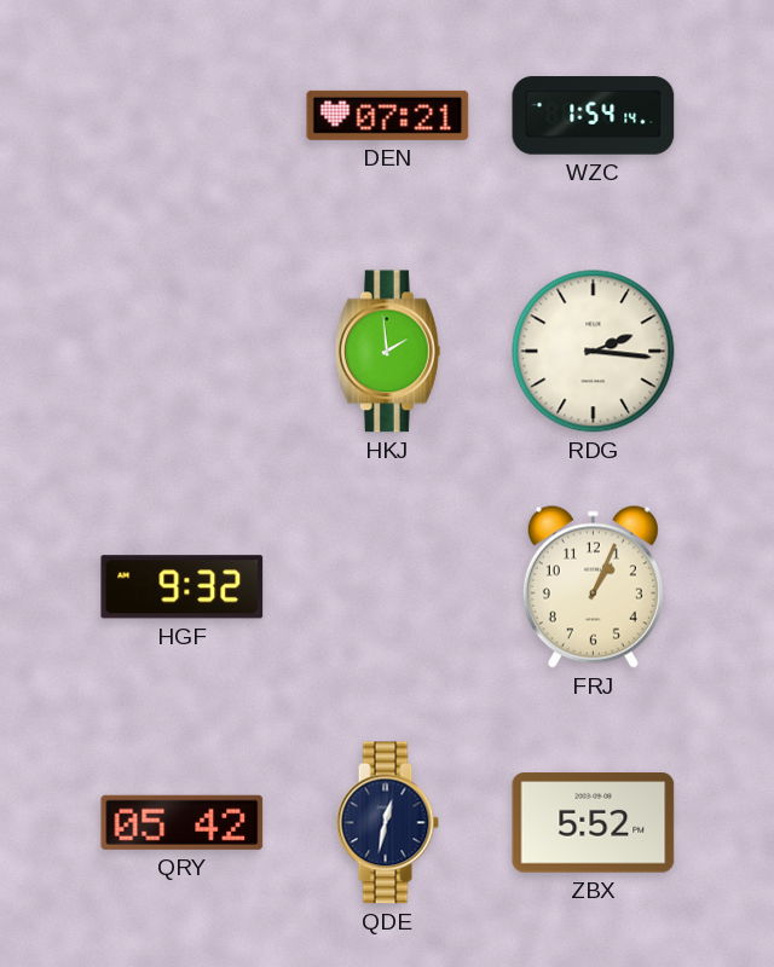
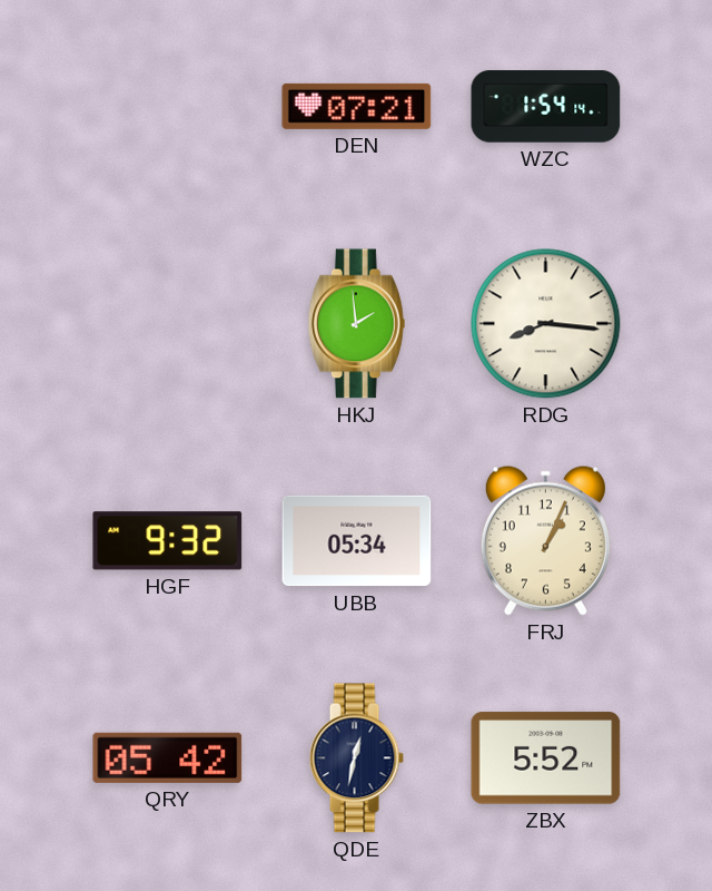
RDG: 2:16 -> 8:16 (546, 324)
UBB: none -> 05:34 (357, 541)
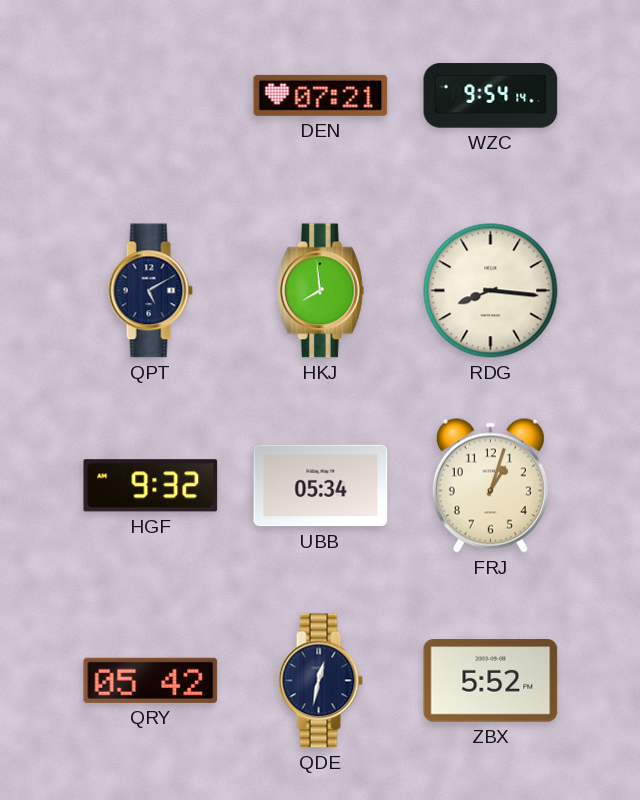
WZC: 1:54 -> 9:54 (491, 96)
QPT: none -> 5:10 (150, 291)
HKJ: 1:59 -> 7:59 (320, 291)
FRJ: 1:04 -> 1:03 (490, 485)
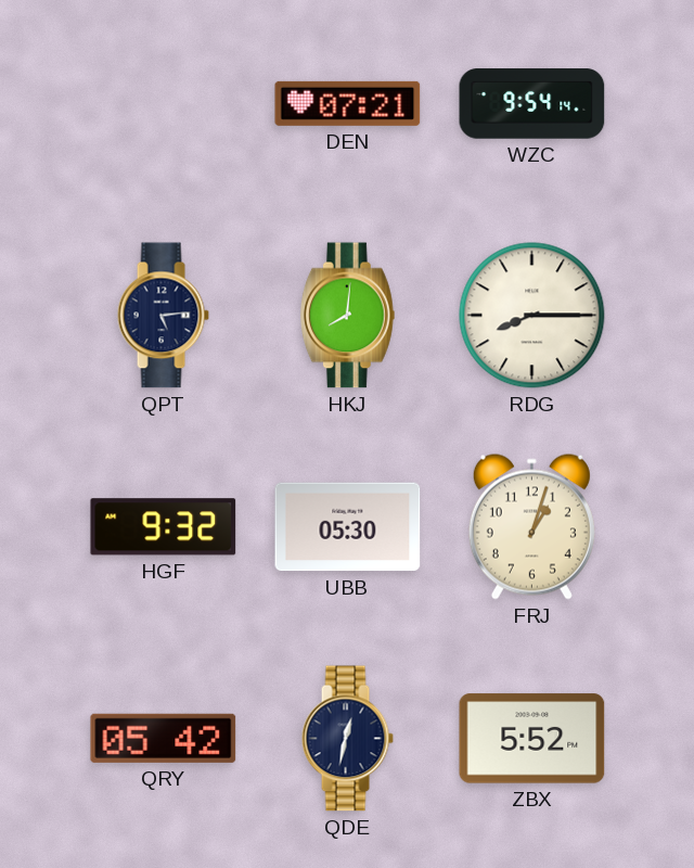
QPT: 5:10 -> 5:14 (163, 316)
HKJ: 7:59 -> 8:01 (347, 316)
RDG: 8:16 -> 8:15 (532, 316)
UBB: 05:34 -> 05:30 (348, 527)
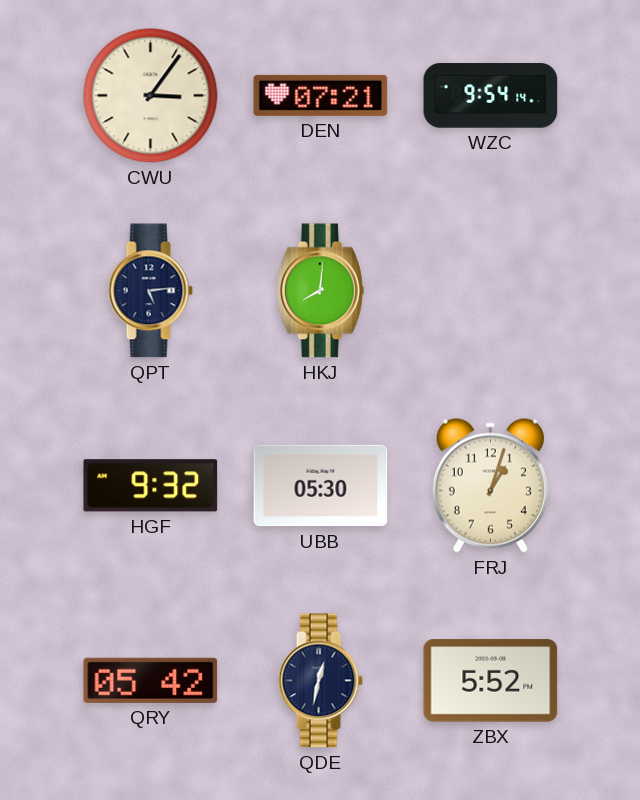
CWU: none -> 3:06 (151, 96)
RDG: 8:15 -> none (532, 316)
